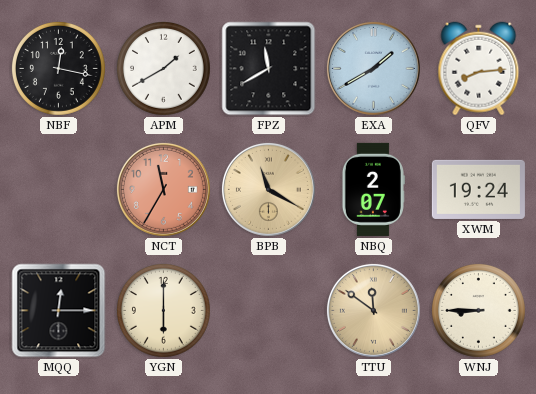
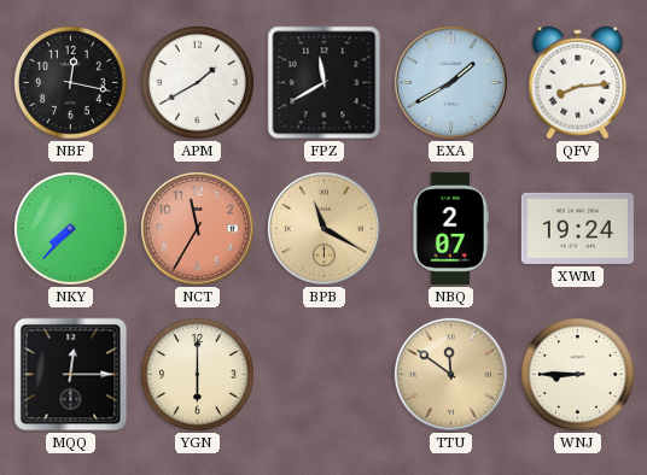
NKY: none -> 7:37 (70, 228)
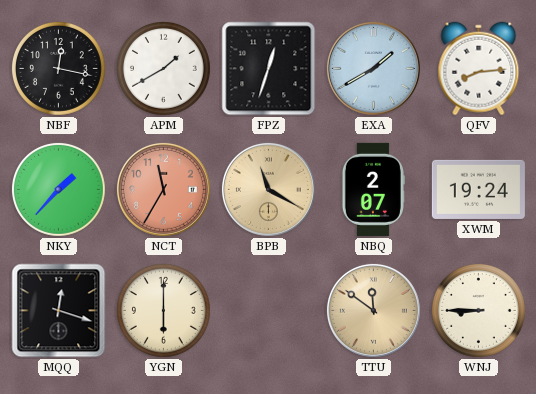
FPZ: 11:40 -> 12:33 (269, 69)
NKY: 7:37 -> 1:37 (58, 189)
MQQ: 12:15 -> 12:18 (59, 311)
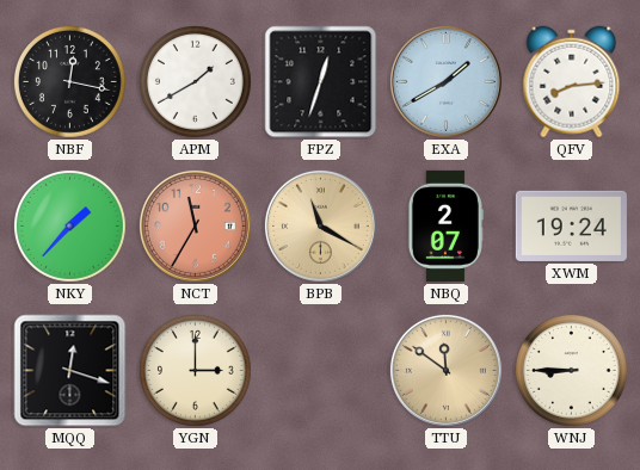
YGN: 6:00 -> 3:00 (195, 370)
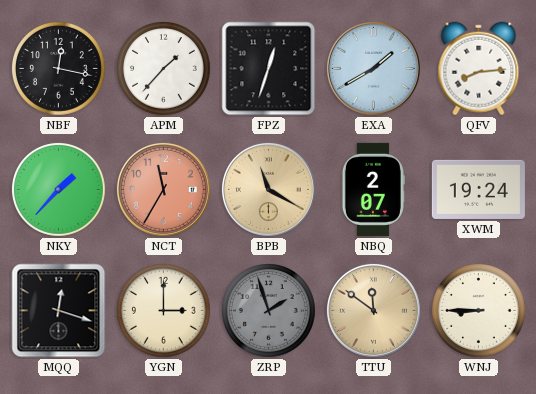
APM: 1:40 -> 1:37 (163, 68)
ZRP: none -> 1:57 (268, 310)
